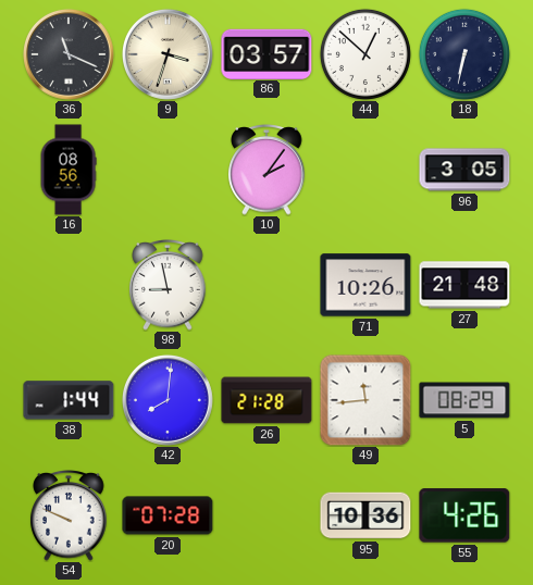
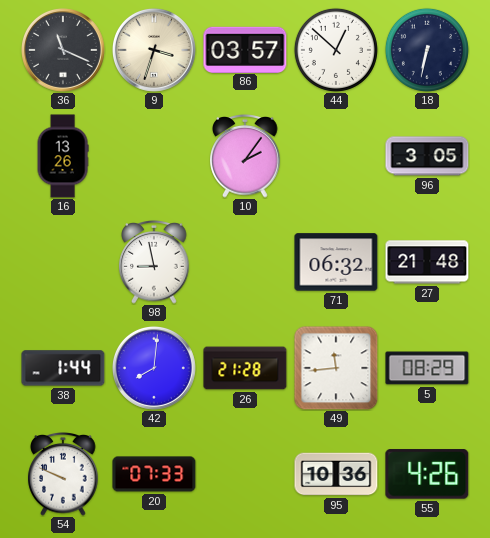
16: 08:56 -> 13:26 (63, 156)
71: 10:26 -> 06:32 (336, 262)
20: 07:28 -> 07:33 (154, 474)
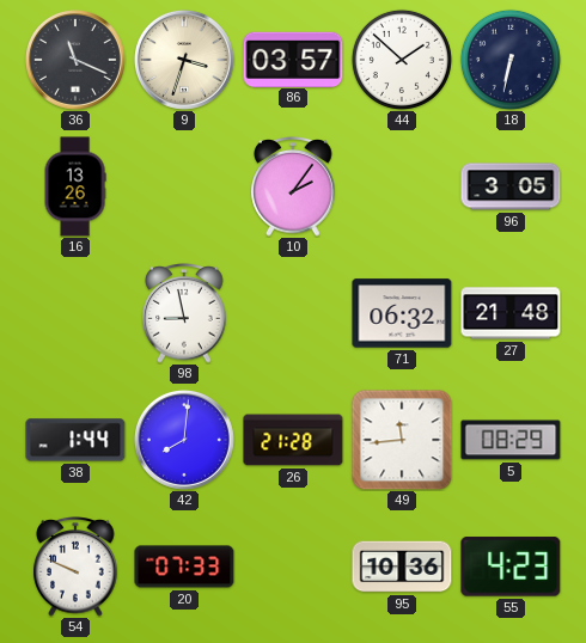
44: 12:52 -> 1:52 (402, 60)
55: 4:26 -> 4:23 (511, 567)
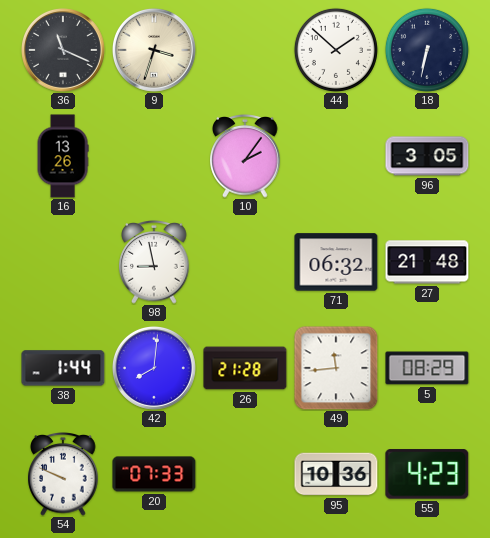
86: 03:57 -> none (293, 59)
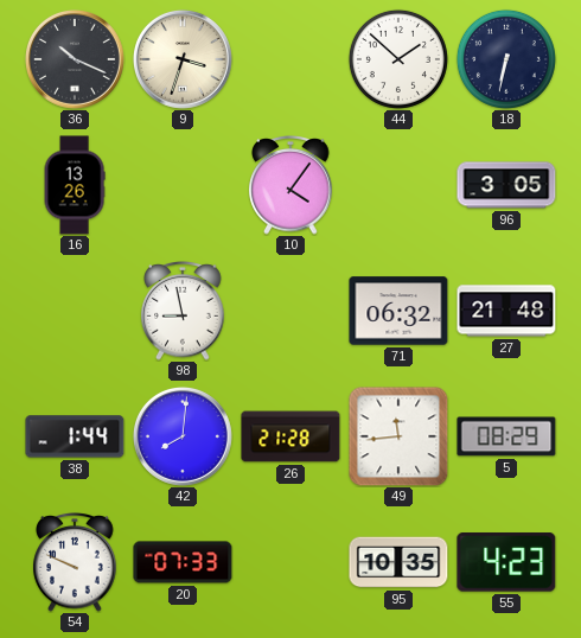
36: 11:19 -> 10:19 (75, 59)
10: 2:06 -> 4:06 (290, 186)
95: 10:36 -> 10:35 (398, 562)
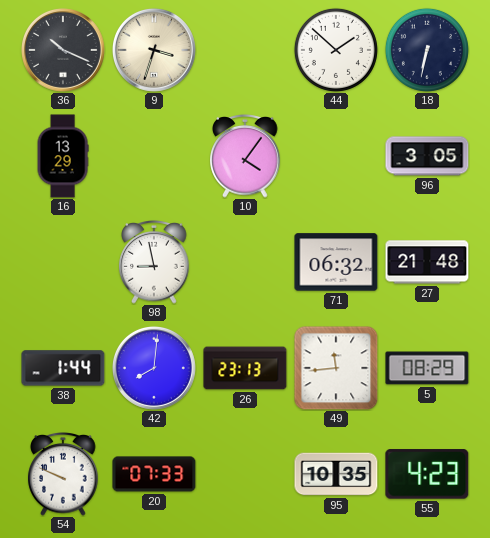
16: 13:26 -> 13:29 (63, 156)
26: 21:28 -> 23:13 (245, 368)
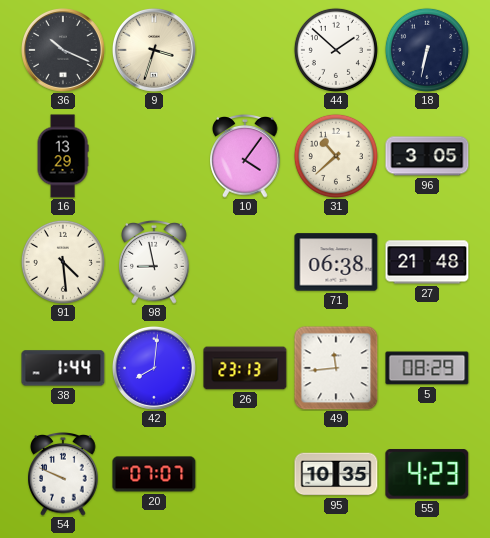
31: none -> 10:38 (336, 156)
91: none -> 4:29 (63, 262)
71: 06:32 -> 06:38 (336, 262)
20: 07:33 -> 07:07 (154, 474)
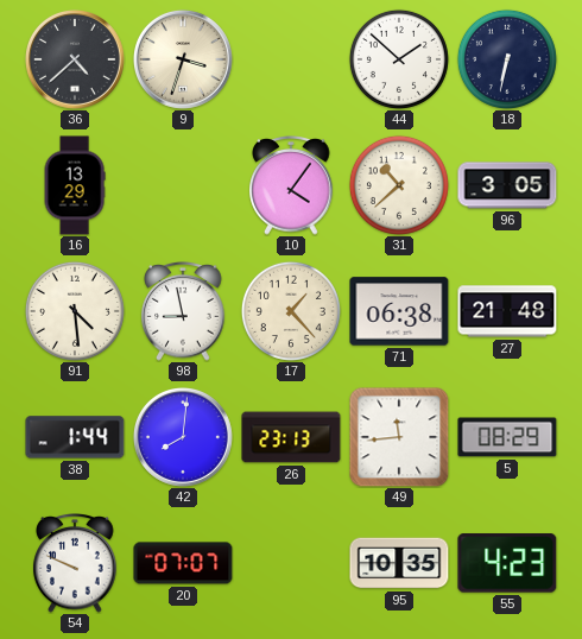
36: 10:19 -> 4:38 (75, 59)
17: none -> 1:23 (291, 311)
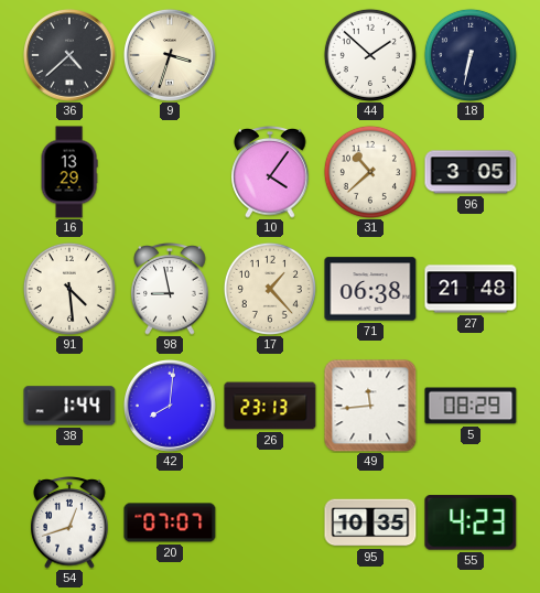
54: 9:49 -> 12:42 (69, 524)
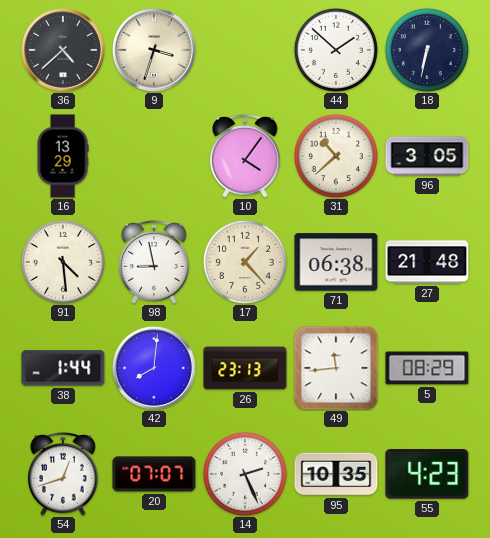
14: none -> 2:26 (245, 474)
